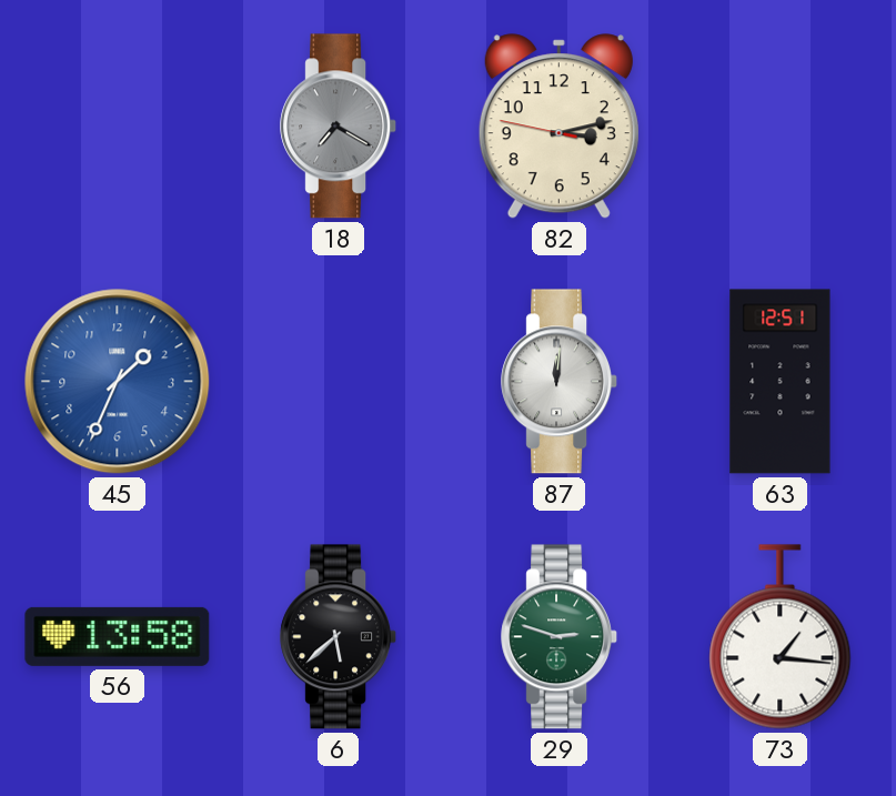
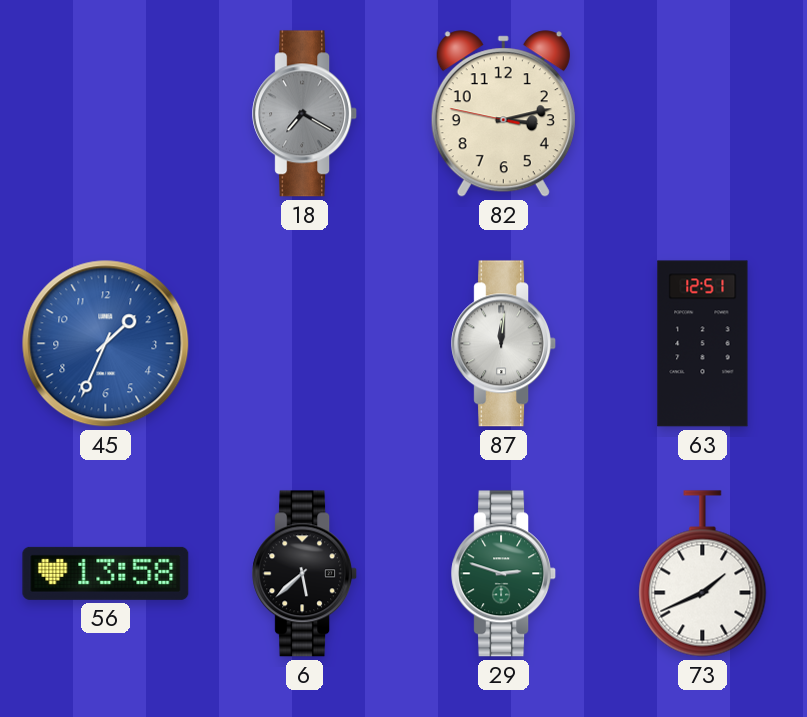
73: 1:16 -> 1:41 (703, 574)
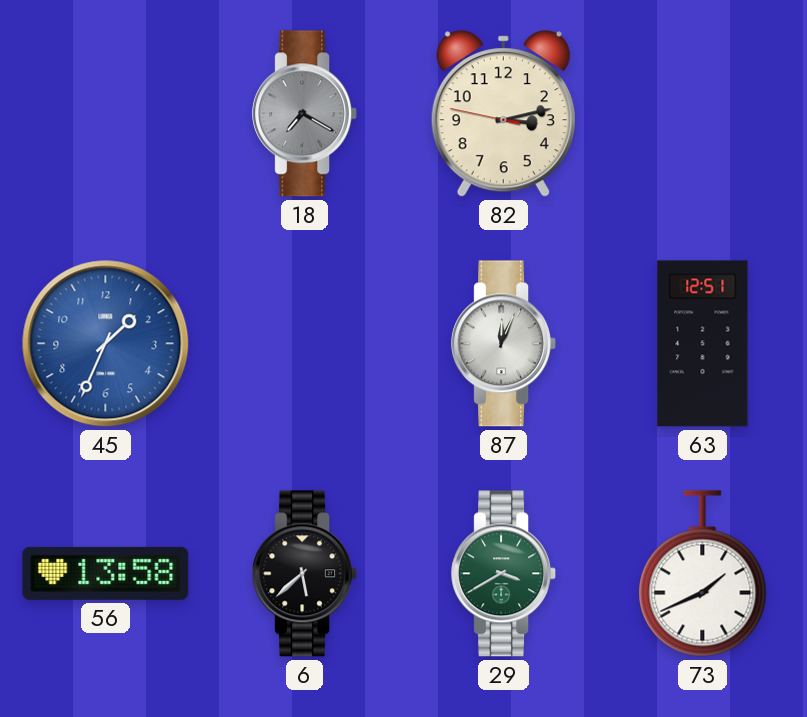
87: 12:01 -> 12:04 (504, 344)
29: 2:48 -> 3:40 (504, 574)
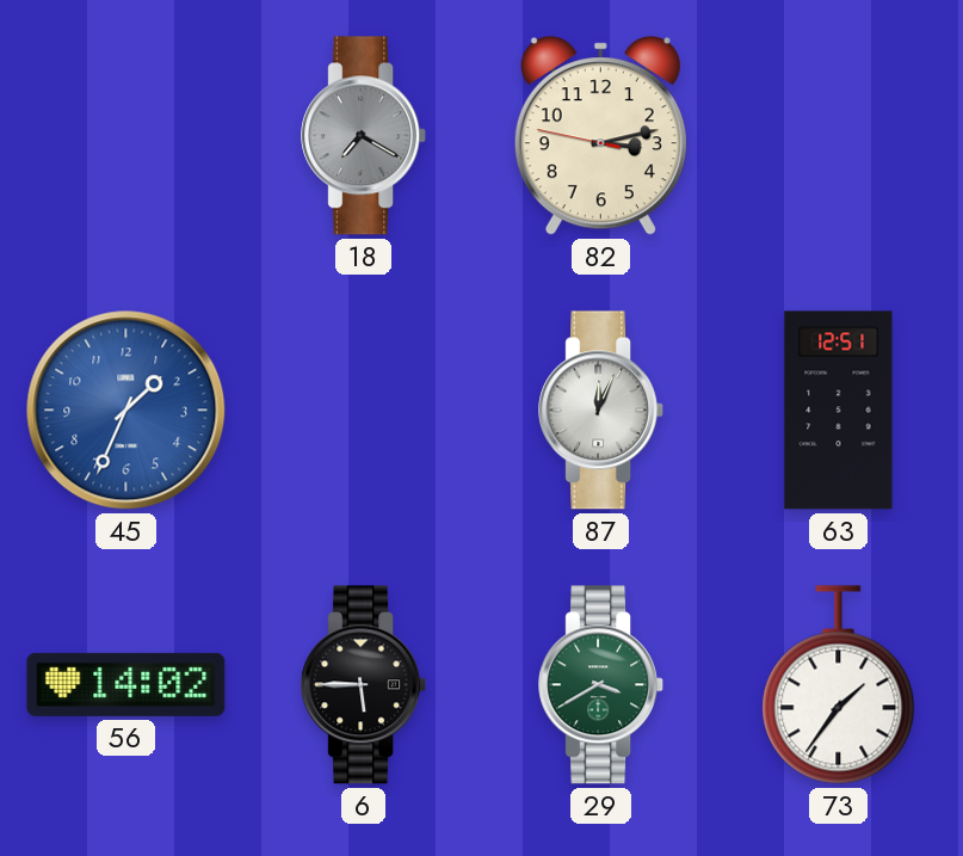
56: 13:58 -> 14:02 (126, 684)
6: 5:38 -> 5:45 (364, 685)
73: 1:41 -> 1:36 (839, 685)
